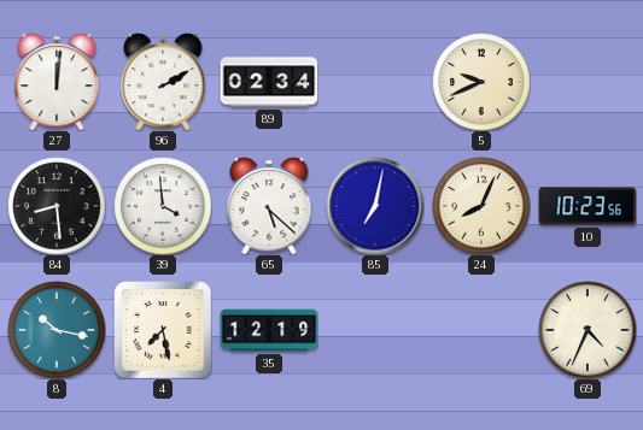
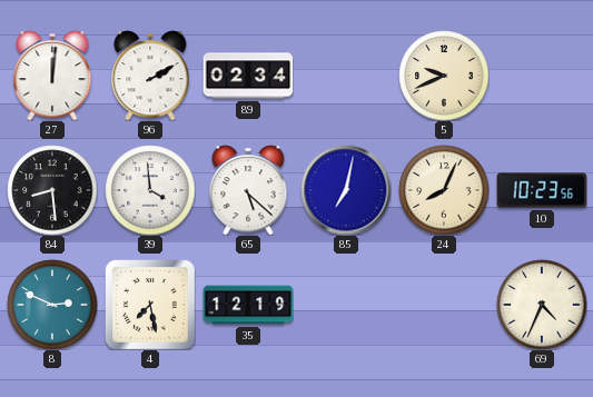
8: 10:17 -> 2:49 (52, 305)
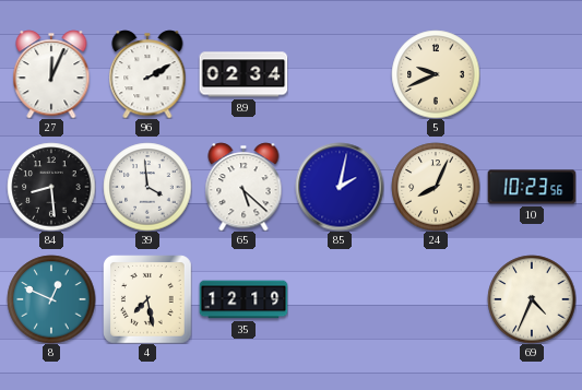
27: 12:01 -> 12:04 (51, 74)
85: 7:02 -> 2:02 (340, 187)
8: 2:49 -> 12:49 (51, 299)
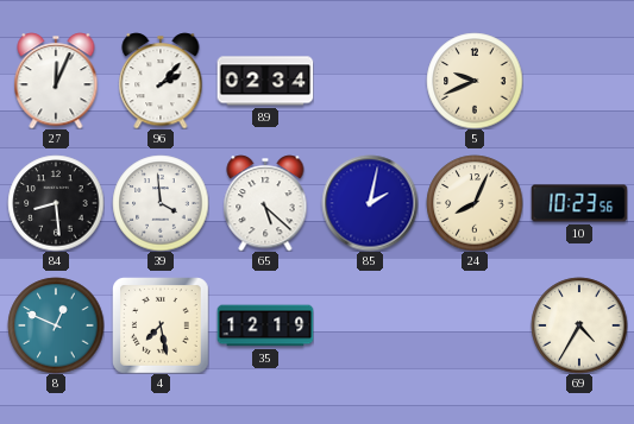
96: 2:10 -> 2:07 (161, 81)
69: 4:34 -> 4:35 (579, 325)
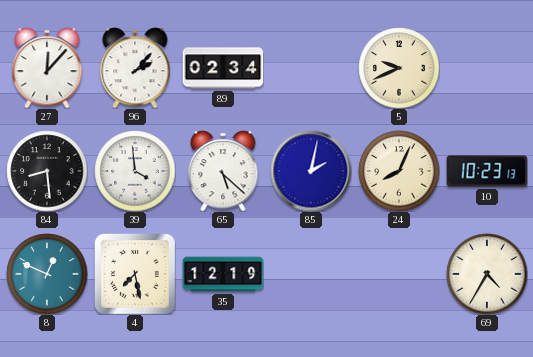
27: 12:04 -> 12:07 (47, 68)
10: 10:23:56 -> 10:23:13 (487, 171)
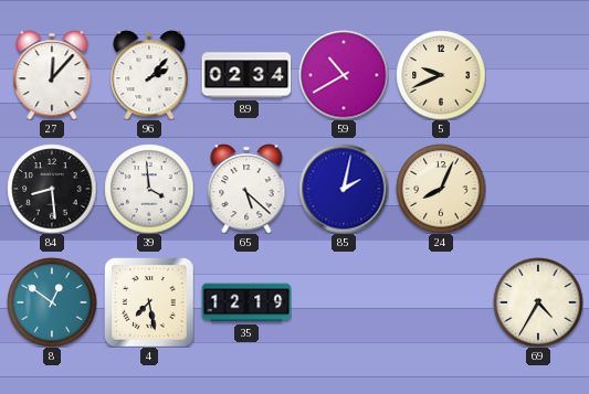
59: none -> 10:40 (344, 75)
10: 10:23 -> none (487, 171)
8: 12:49 -> 12:51 (52, 302)
